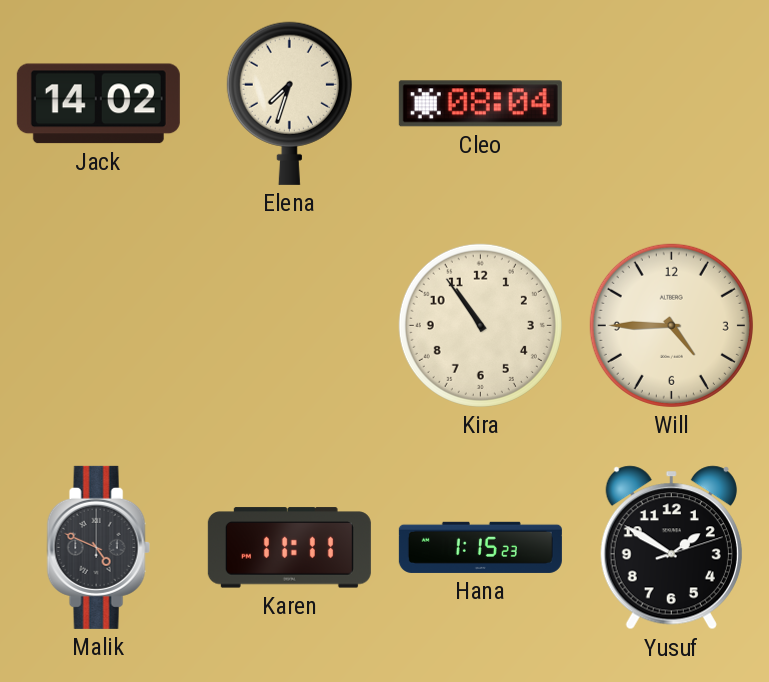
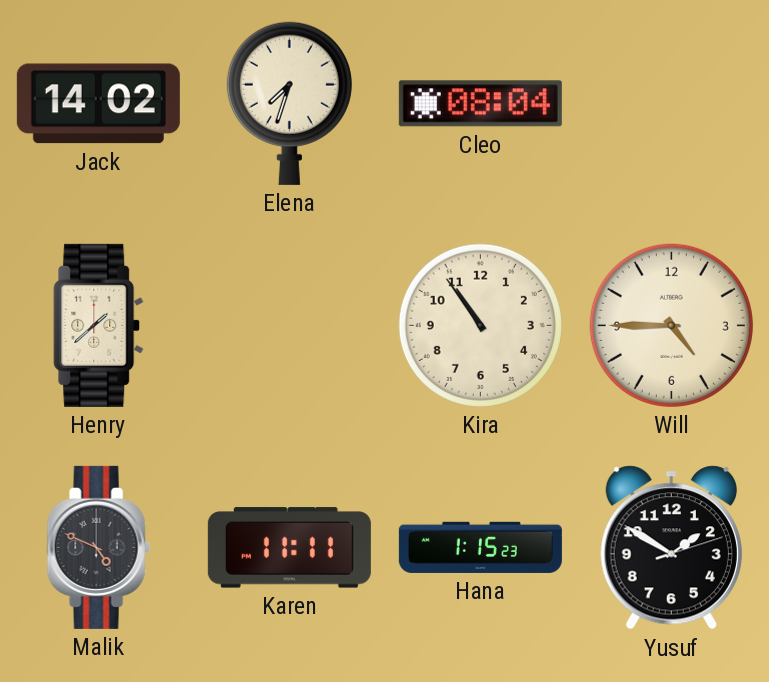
Henry: none -> 1:38 (99, 325)
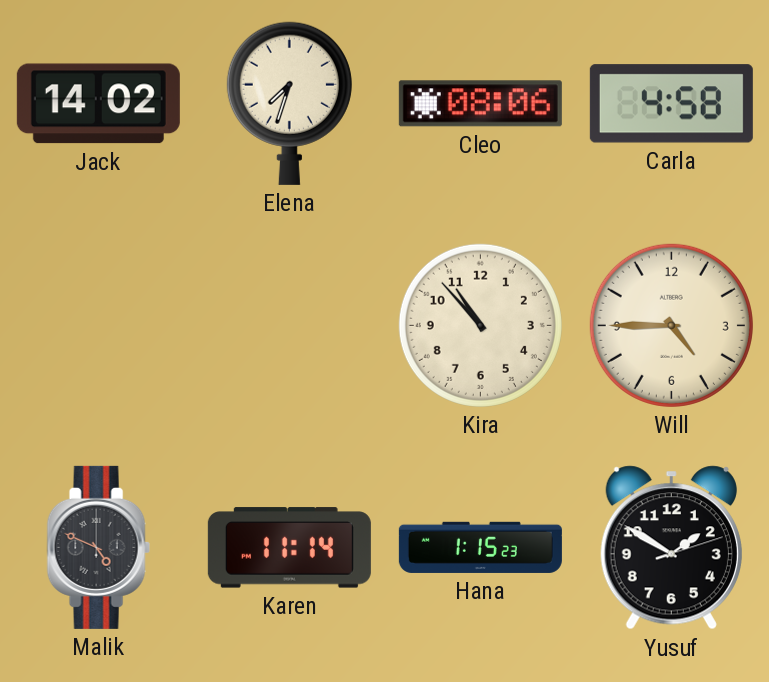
Cleo: 08:04 -> 08:06 (480, 104)
Carla: none -> 4:58 (671, 104)
Henry: 1:38 -> none (99, 325)
Kira: 10:54 -> 10:53 (480, 325)
Karen: 11:11 -> 11:14 (289, 548)
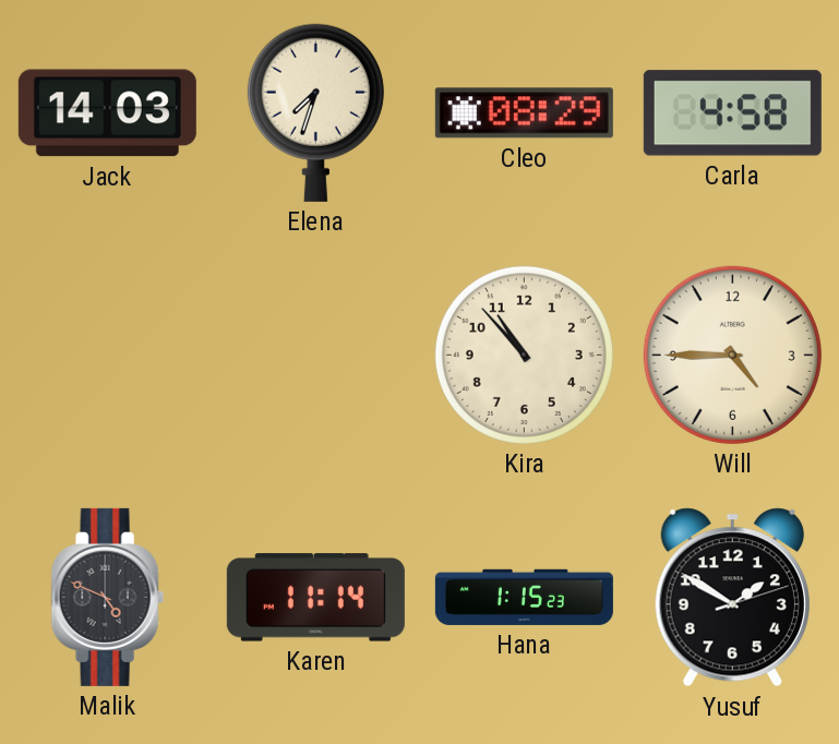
Jack: 14:02 -> 14:03 (107, 113)
Cleo: 08:06 -> 08:29 (524, 113)
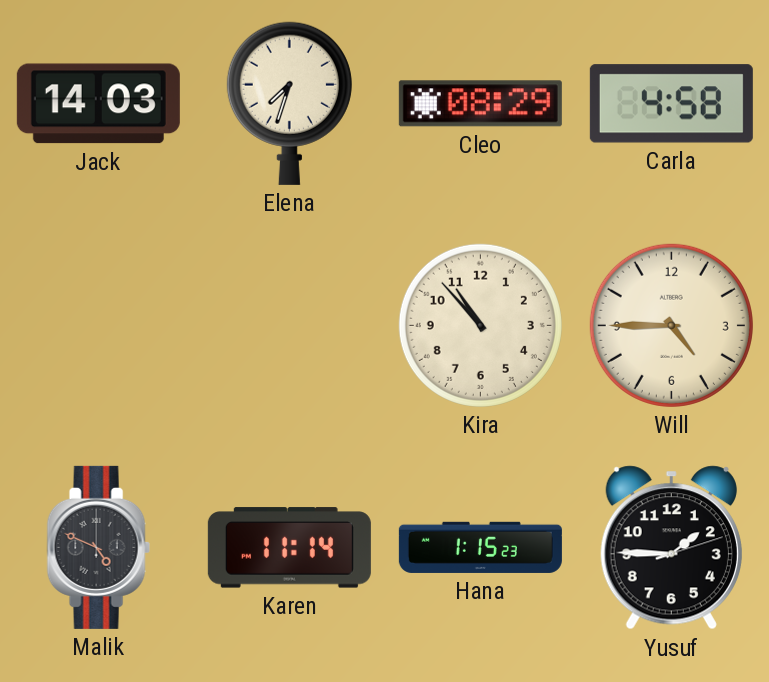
Yusuf: 1:50 -> 1:45 (671, 548)
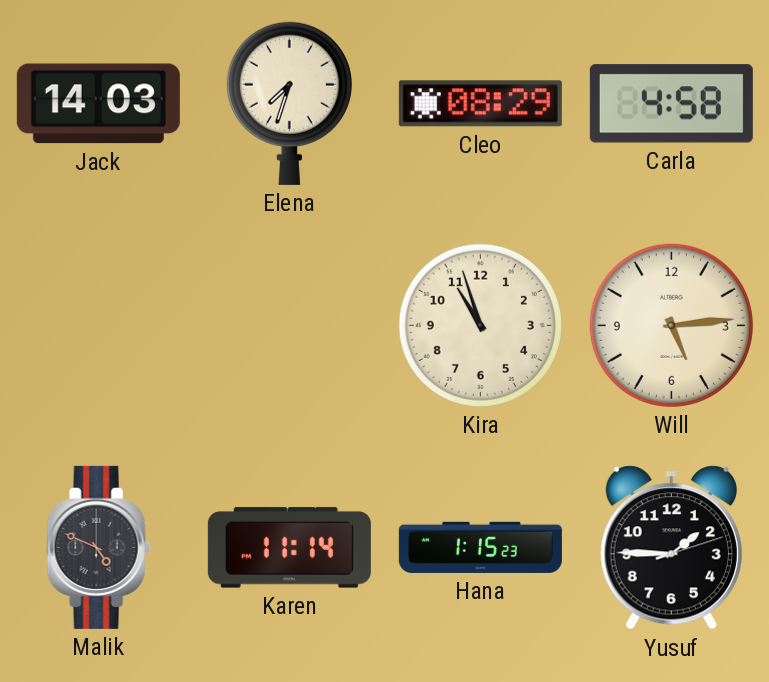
Kira: 10:53 -> 10:57 (480, 325)
Will: 4:45 -> 5:14 (671, 325)
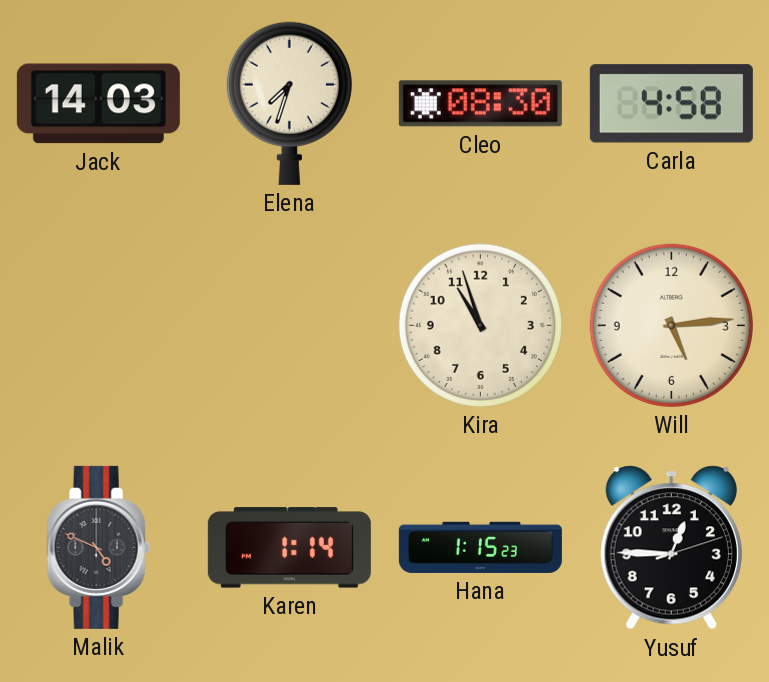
Cleo: 08:29 -> 08:30 (480, 104)
Karen: 11:14 -> 1:14 (289, 548)
Yusuf: 1:45 -> 12:45 (671, 548)
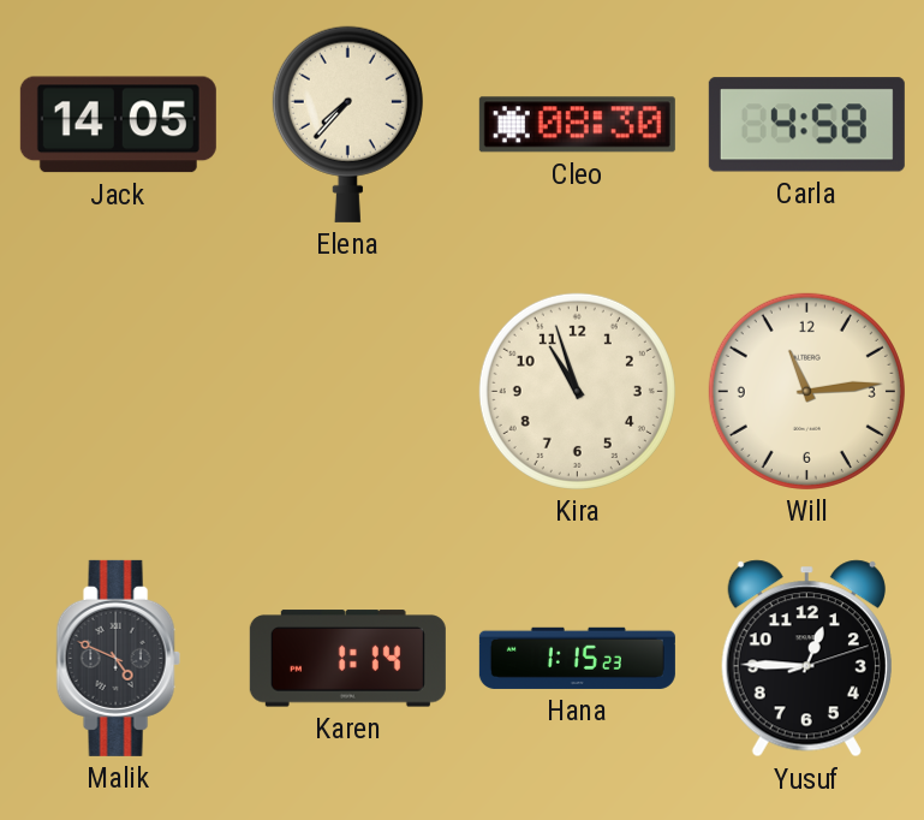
Jack: 14:03 -> 14:05 (118, 125)
Elena: 7:33 -> 7:37 (347, 124)
Will: 5:14 -> 11:14 (806, 391)
